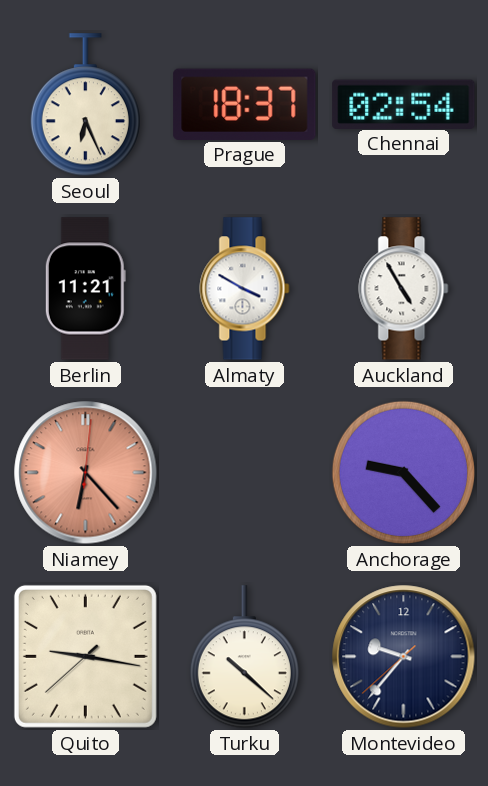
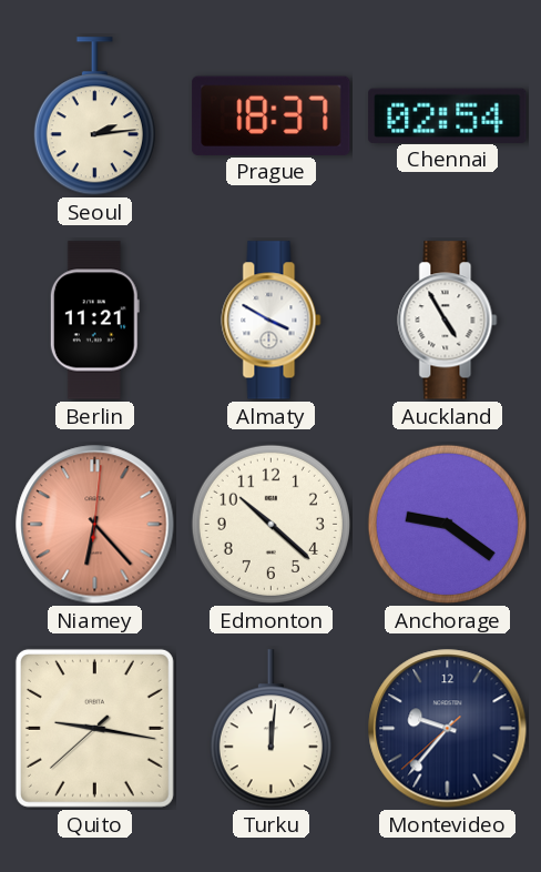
Seoul: 6:26 -> 2:14 (94, 116)
Edmonton: none -> 10:22 (270, 524)
Anchorage: 9:23 -> 9:21 (447, 524)
Turku: 10:22 -> 12:01 (270, 729)
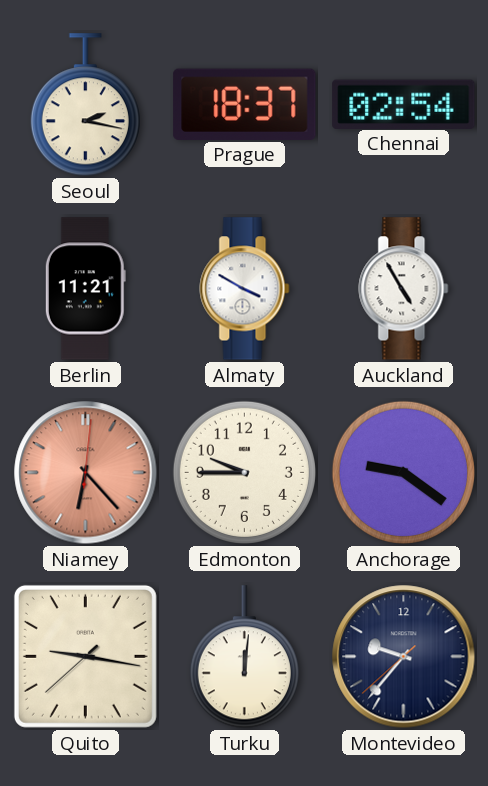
Seoul: 2:14 -> 2:17 (85, 105)
Edmonton: 10:22 -> 9:45 (244, 472)
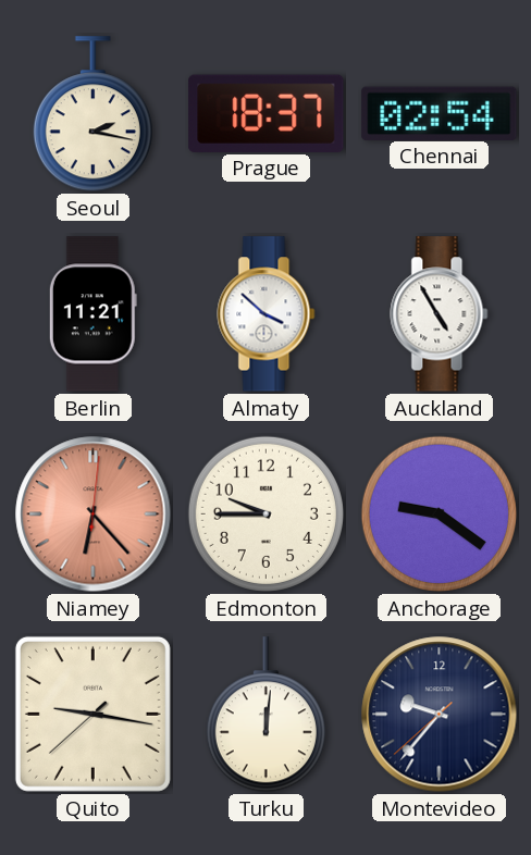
Almaty: 3:50 -> 3:52 (267, 314)
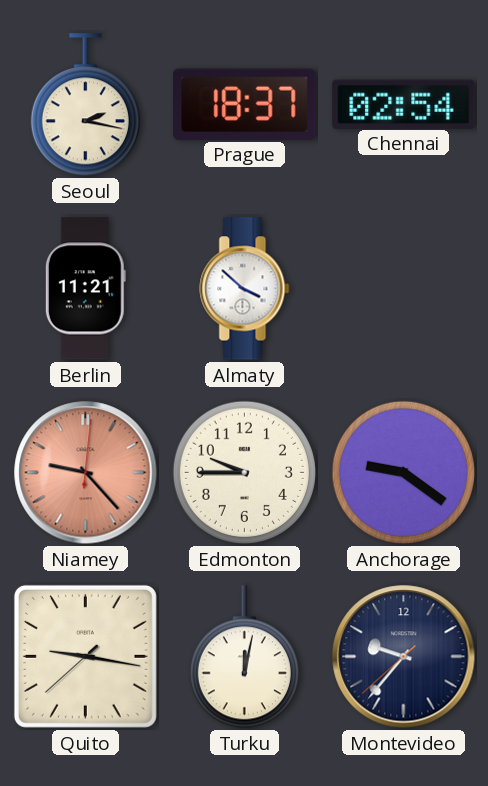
Auckland: 4:55 -> none (440, 314)
Niamey: 6:23 -> 9:23 (86, 473)
Turku: 12:01 -> 12:02 (244, 657)
